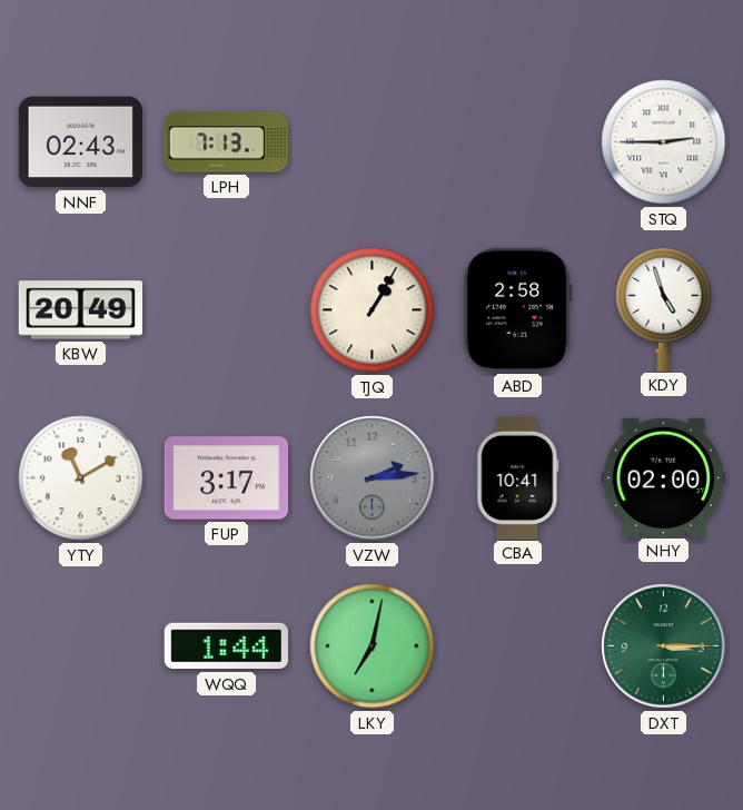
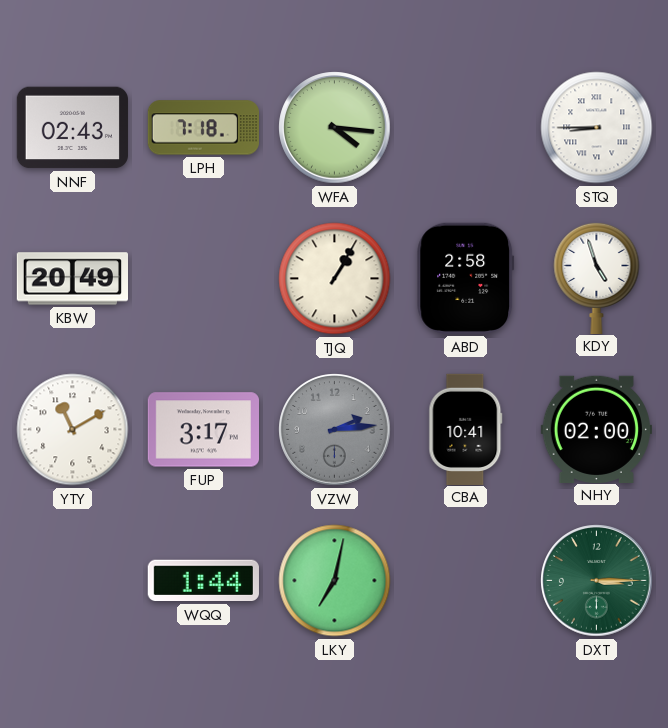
LPH: 7:13 -> 7:18 (203, 128)
WFA: none -> 4:16 (335, 128)
STQ: 2:45 -> 8:45 (597, 128)
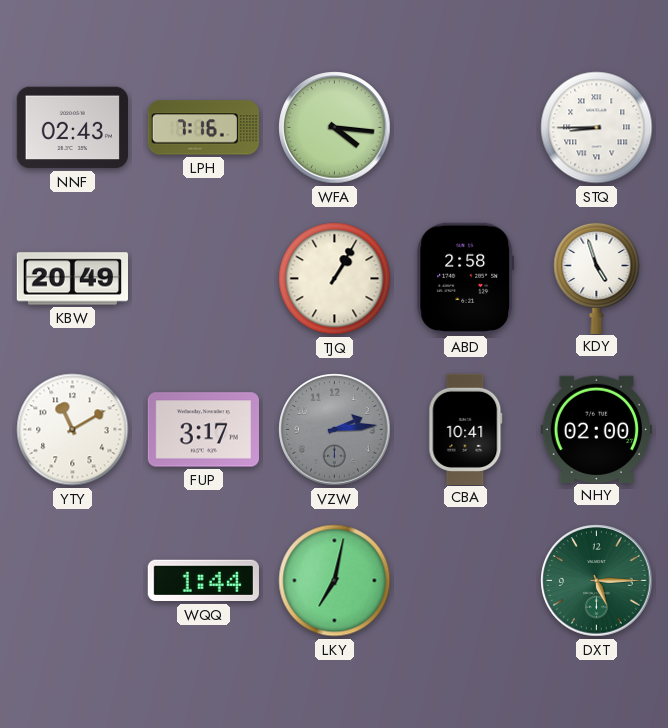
LPH: 7:18 -> 7:16 (203, 128)
DXT: 3:15 -> 5:15 (597, 581)
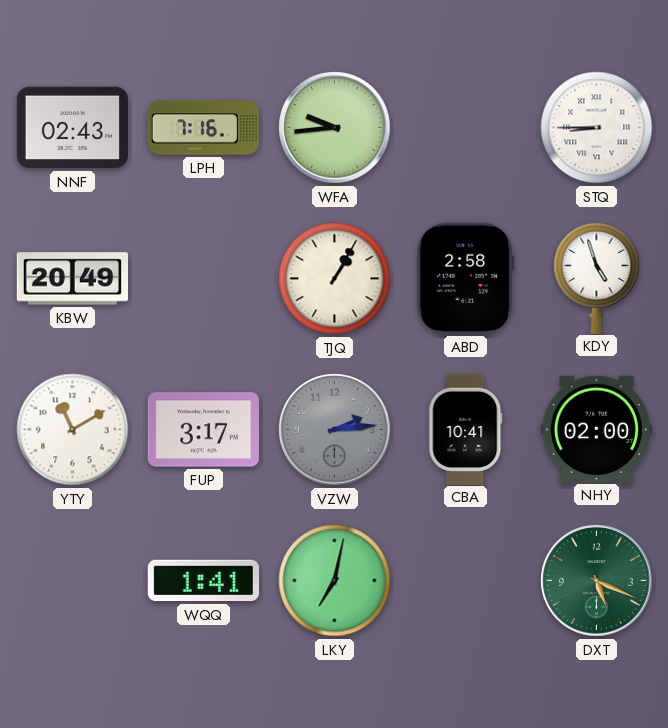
WFA: 4:16 -> 9:44 (335, 128)
WQQ: 1:44 -> 1:41 (203, 581)
DXT: 5:15 -> 5:19 (597, 581)
